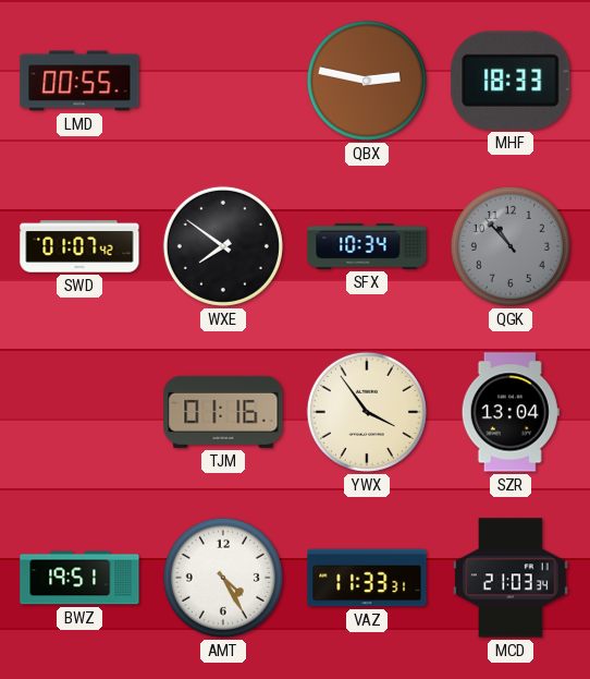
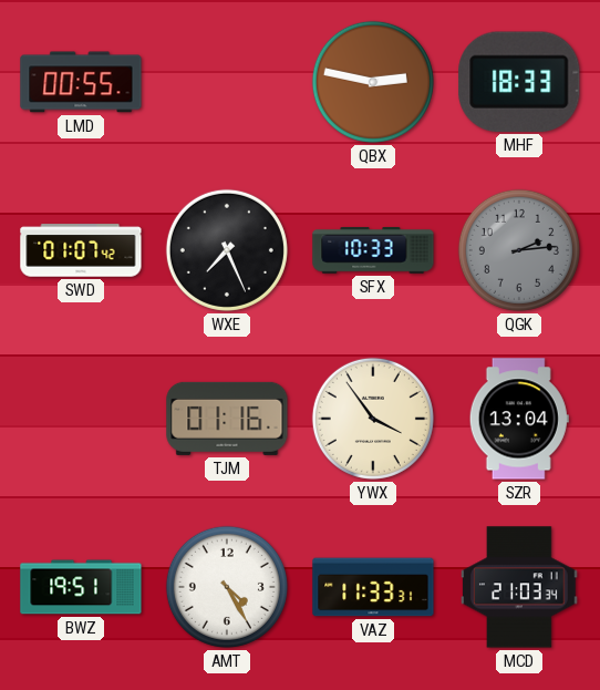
WXE: 7:51 -> 7:26 (227, 250)
SFX: 10:34 -> 10:33 (373, 250)
QGK: 10:53 -> 2:14 (519, 250)
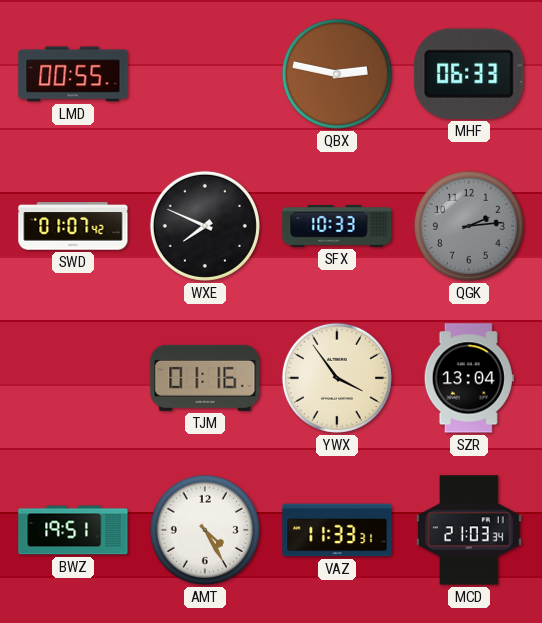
MHF: 18:33 -> 06:33 (469, 74)
WXE: 7:26 -> 7:49 (205, 226)
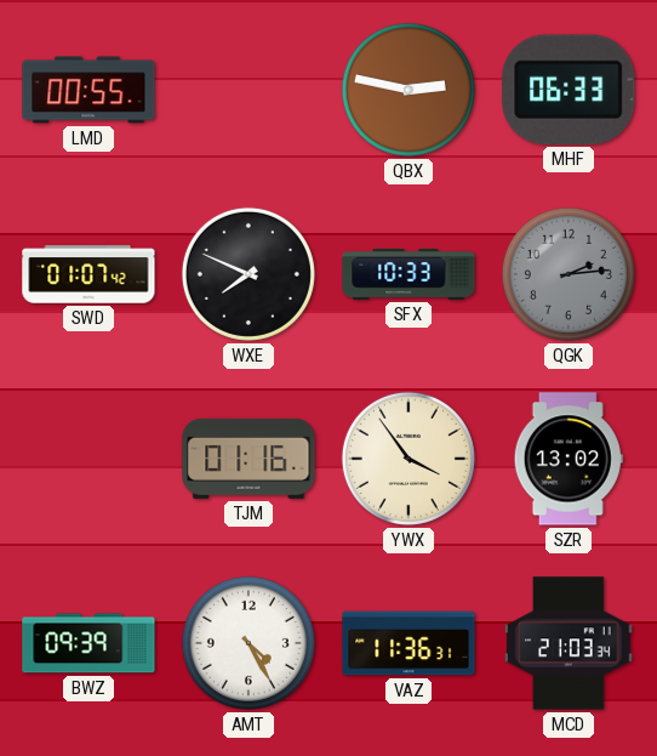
SZR: 13:04 -> 13:02 (569, 459)
BWZ: 19:51 -> 09:39 (88, 643)
VAZ: 11:33 -> 11:36 (409, 643)
